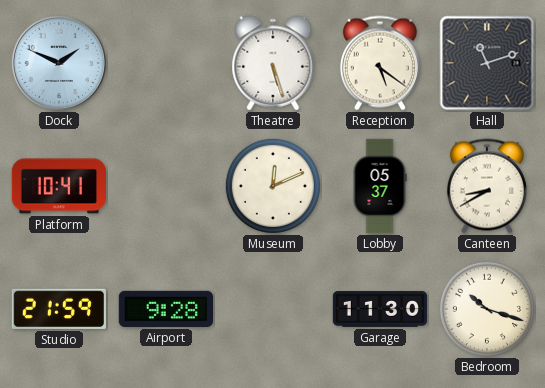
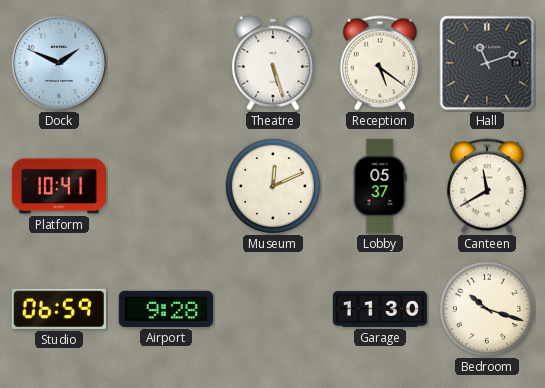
Canteen: 8:40 -> 11:40 (487, 186)
Studio: 21:59 -> 06:59 (59, 309)
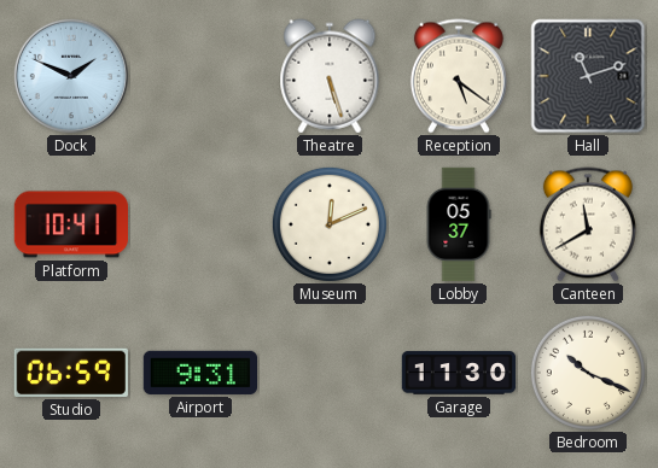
Airport: 9:28 -> 9:31 (199, 373)
Bedroom: 10:18 -> 10:19 (588, 373)
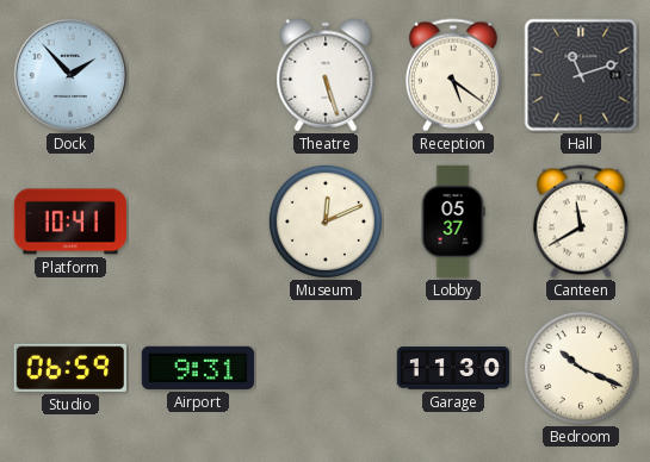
Dock: 1:49 -> 1:53 (69, 74)
